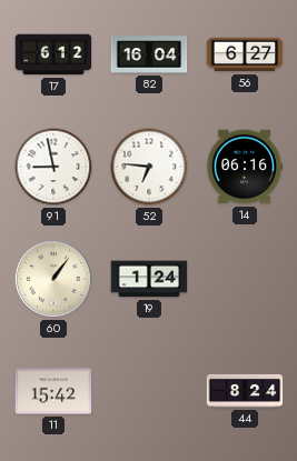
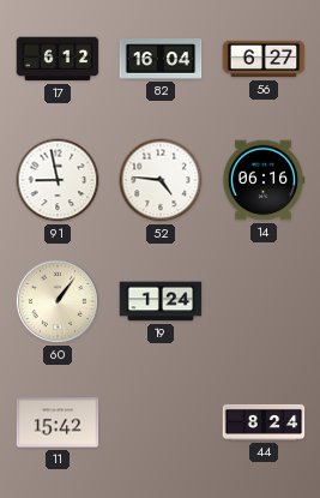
52: 6:46 -> 4:46 (161, 180)
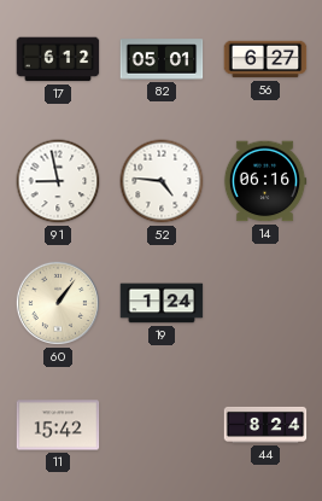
82: 16:04 -> 05:01 (162, 59)
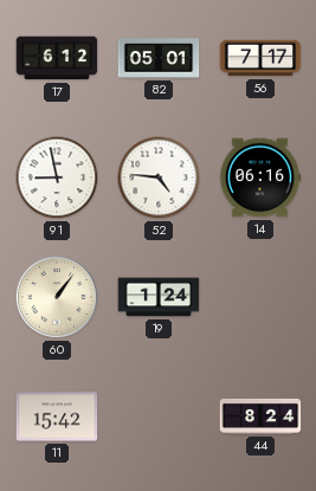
56: 6:27 -> 7:17 (260, 58)
